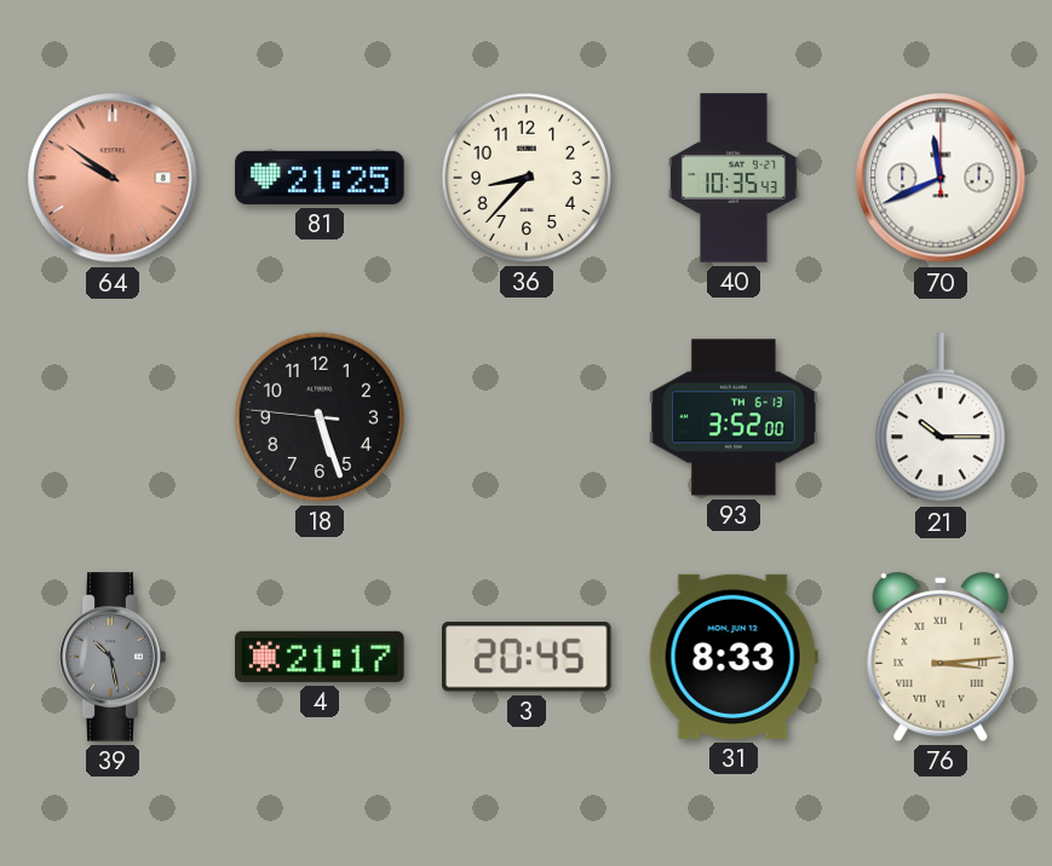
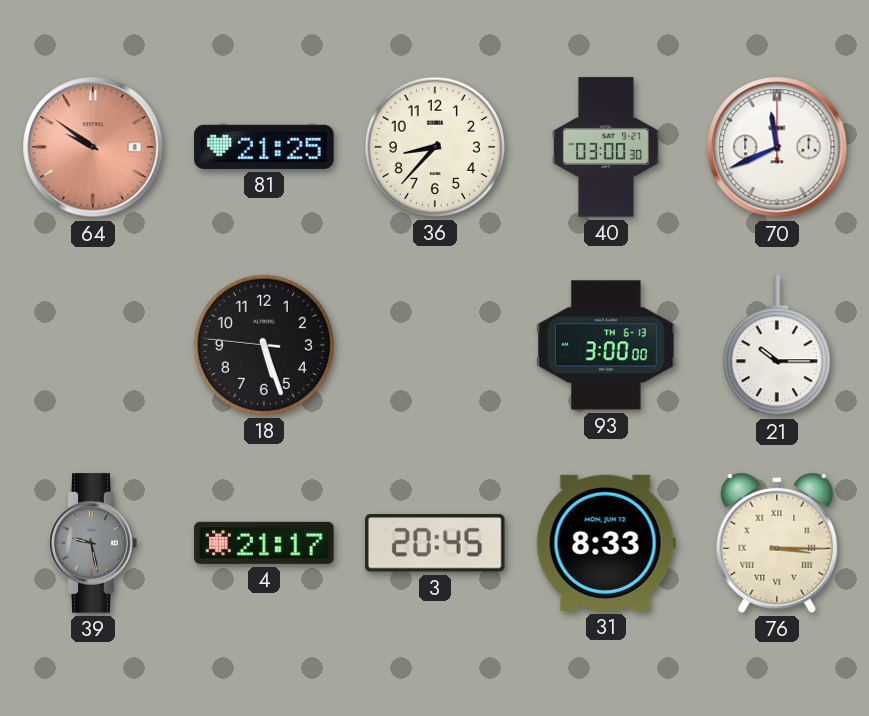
40: 10:35 -> 03:00 (606, 147)
93: 3:52 -> 3:00 (606, 345)
39: 10:28 -> 9:28 (93, 543)
76: 3:14 -> 3:15 (777, 543)
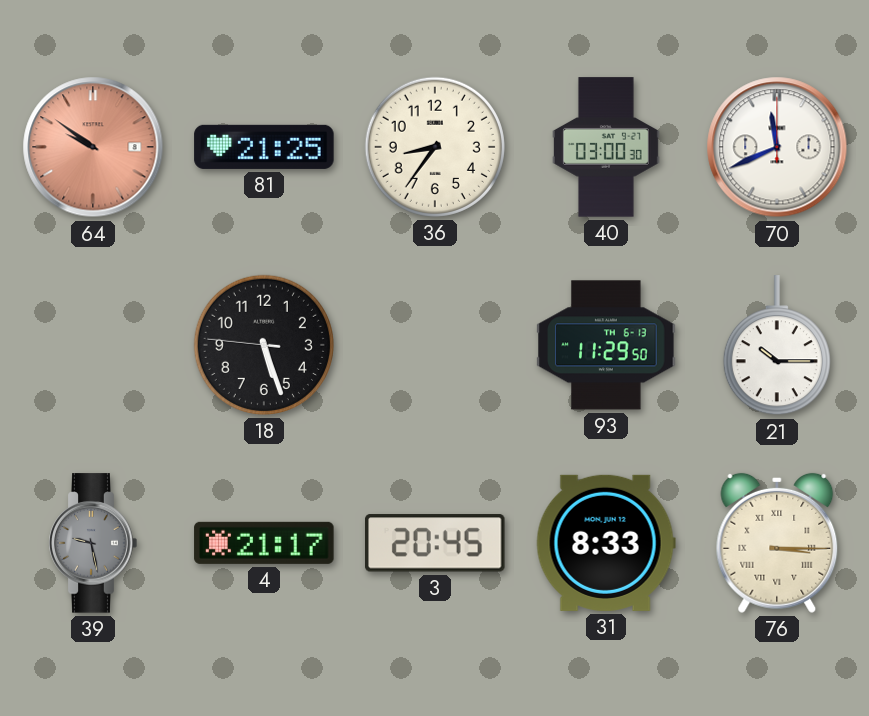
36: 8:37 -> 8:36 (435, 147)
93: 3:00 -> 11:29 (606, 345)
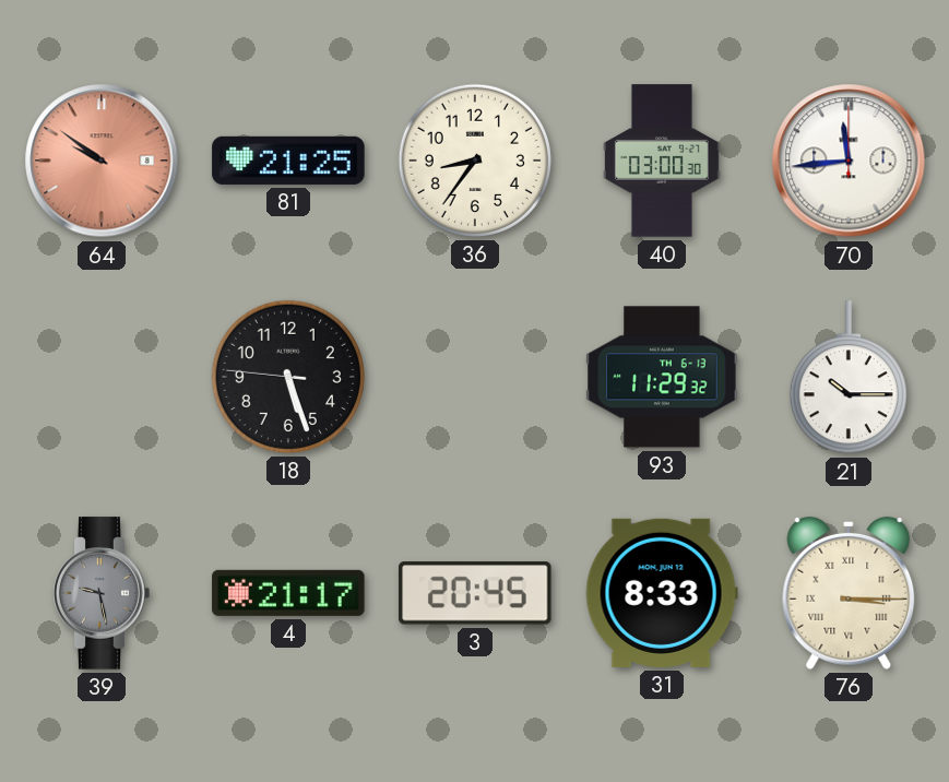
70: 11:41 -> 11:44 (849, 161)
93: 11:29:50 -> 11:29:32 (662, 377)
